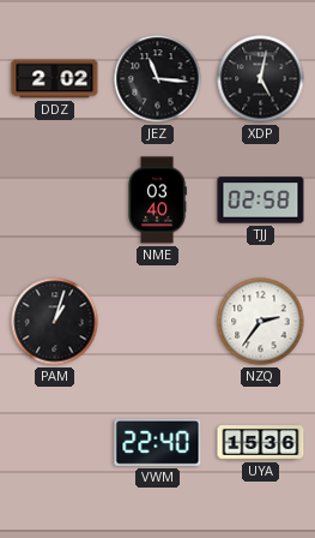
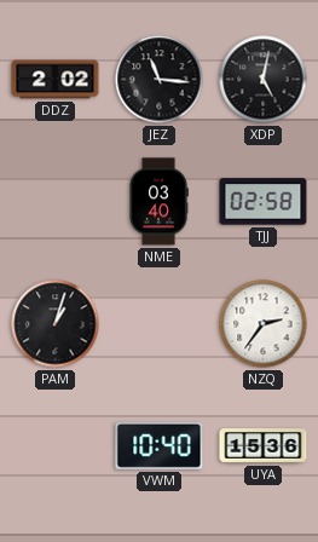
VWM: 22:40 -> 10:40 (160, 445)
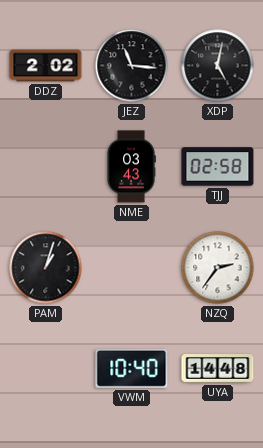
NME: 03:40 -> 03:43 (131, 167)
UYA: 15:36 -> 14:48 (218, 369)
